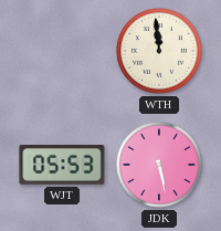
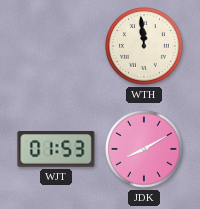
WJT: 05:53 -> 01:53 (56, 149)
JDK: 5:28 -> 8:10 (144, 149)
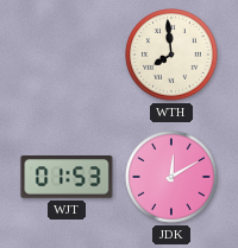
WTH: 11:59 -> 7:59 (171, 55)
JDK: 8:10 -> 12:10 (171, 177)
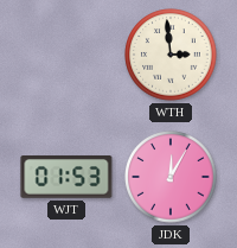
WTH: 7:59 -> 2:59 (171, 55)
JDK: 12:10 -> 12:05 (171, 177)
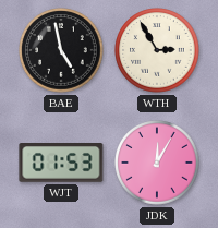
BAE: none -> 4:58 (61, 50)
WTH: 2:59 -> 2:55 (157, 50)
